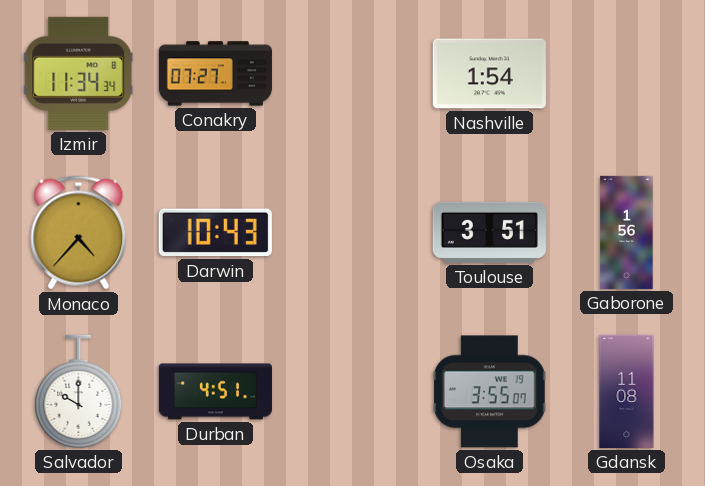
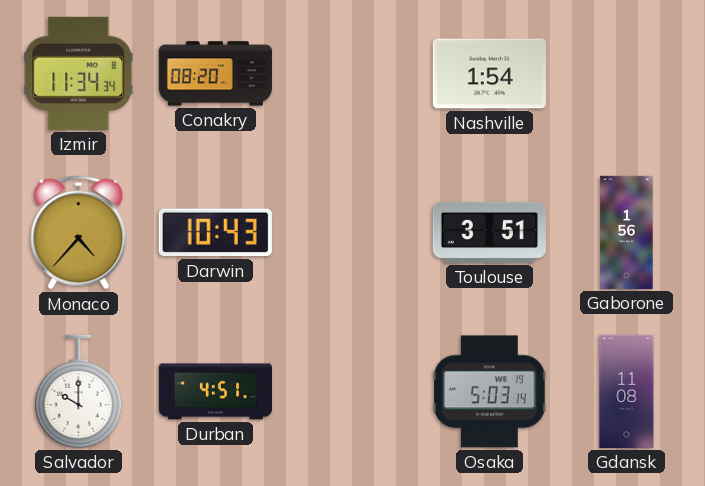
Conakry: 07:27 -> 08:20 (215, 74)
Osaka: 3:55 -> 5:03 (490, 392)
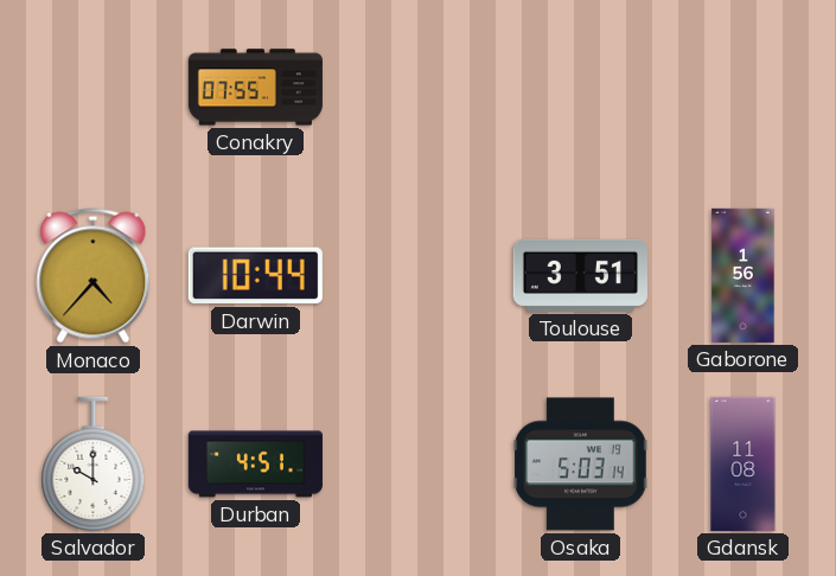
Izmir: 11:34 -> none (79, 73)
Conakry: 08:20 -> 07:55 (255, 88)
Nashville: 1:54 -> none (489, 74)
Darwin: 10:43 -> 10:44 (255, 276)
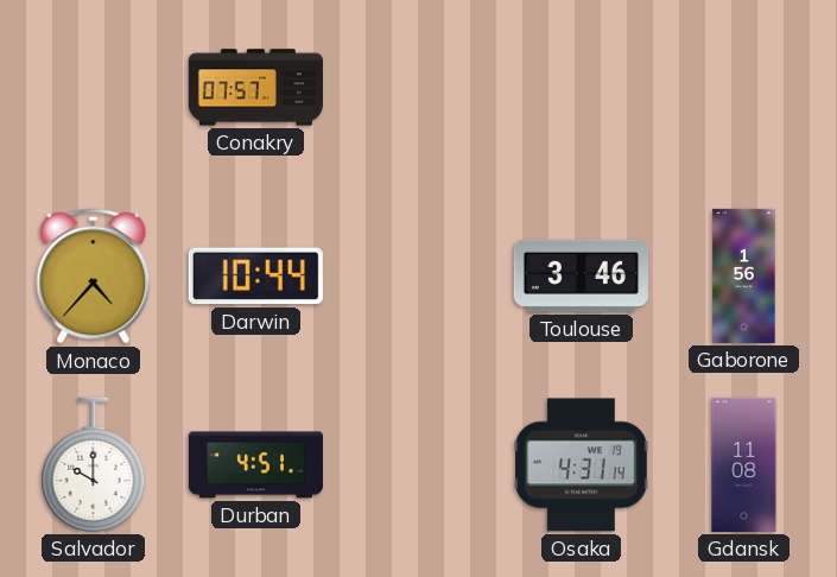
Conakry: 07:55 -> 07:57 (255, 88)
Toulouse: 3:51 -> 3:46 (581, 275)
Osaka: 5:03 -> 4:31 (582, 465)
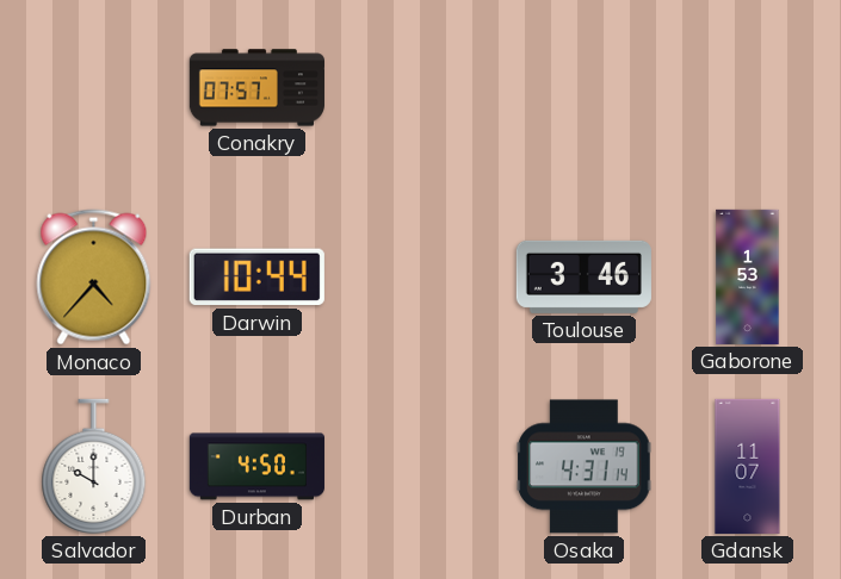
Gaborone: 1:56 -> 1:53 (748, 276)
Durban: 4:51 -> 4:50 (256, 467)
Gdansk: 11:08 -> 11:07 (748, 466)
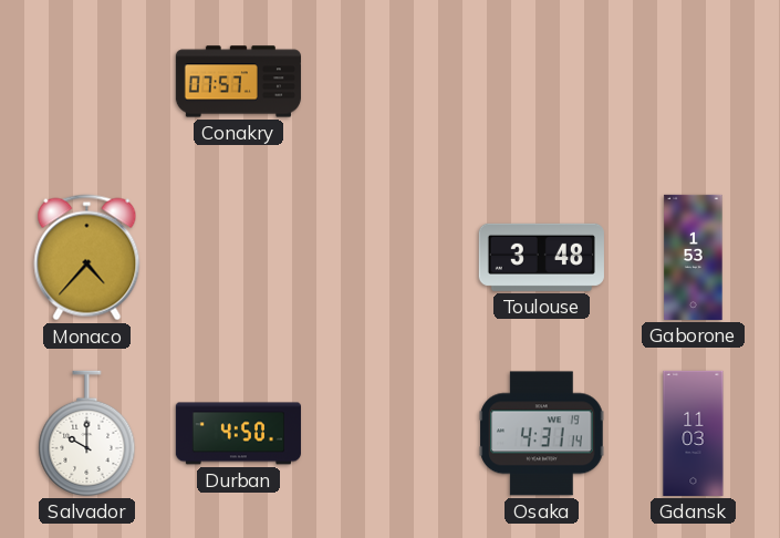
Darwin: 10:44 -> none (256, 278)
Toulouse: 3:46 -> 3:48 (541, 257)
Gdansk: 11:07 -> 11:03 (694, 433)
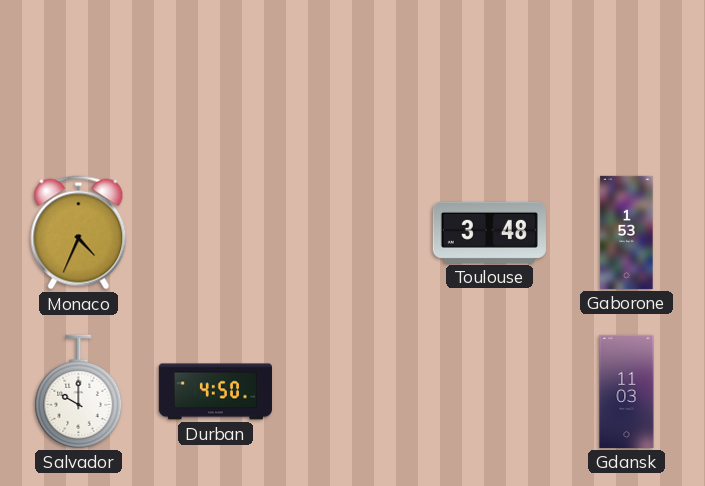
Conakry: 07:57 -> none (238, 82)
Monaco: 4:37 -> 4:34 (79, 233)
Osaka: 4:31 -> none (542, 434)
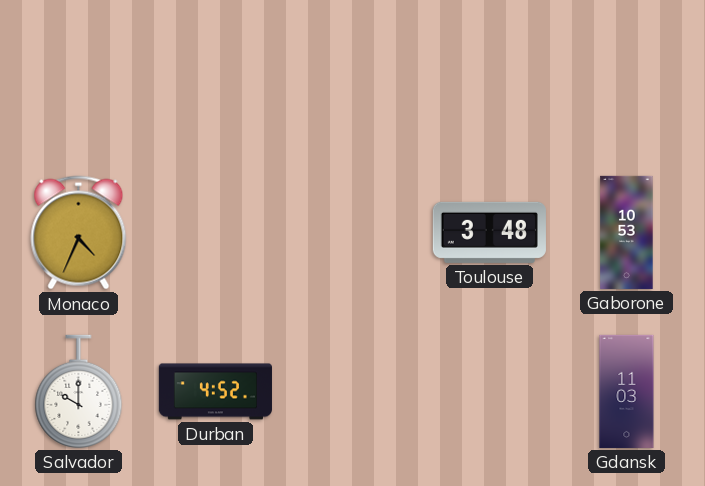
Gaborone: 1:53 -> 10:53 (627, 232)
Durban: 4:50 -> 4:52 (215, 392)
